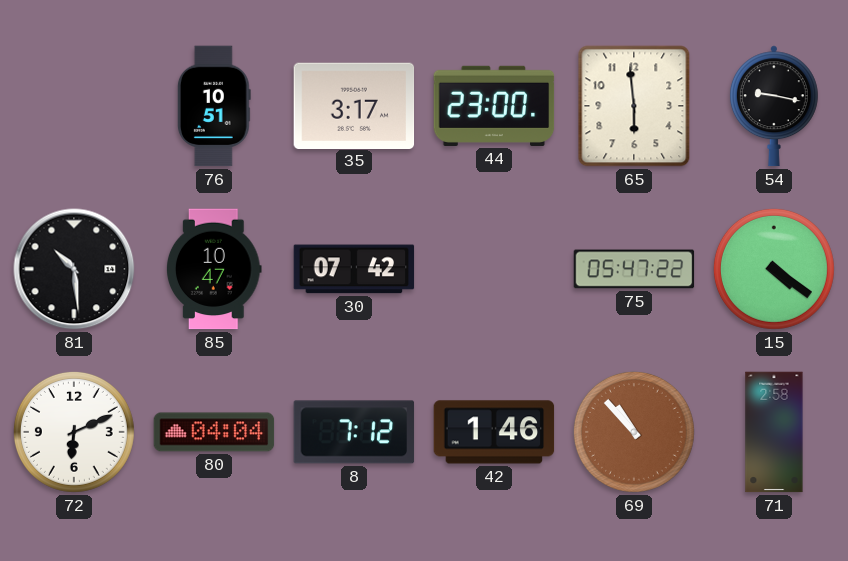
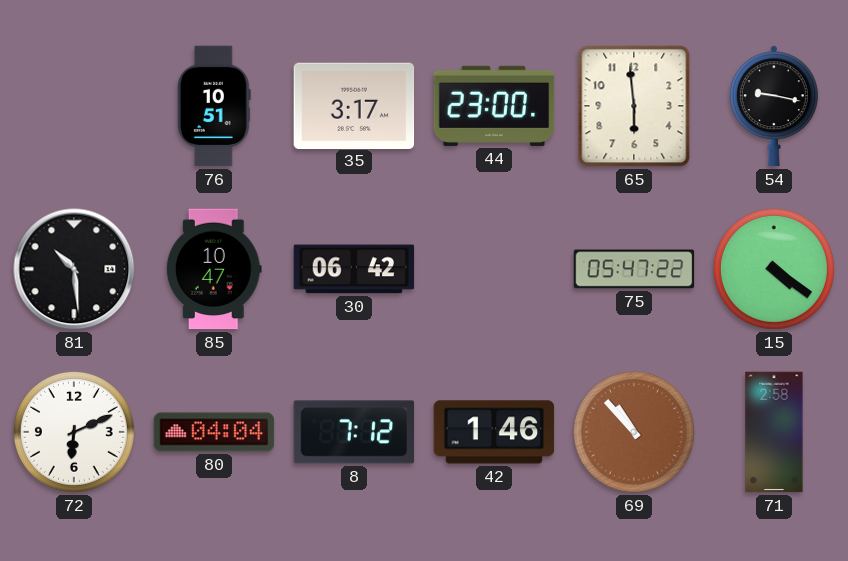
30: 07:42 -> 06:42 (354, 269)
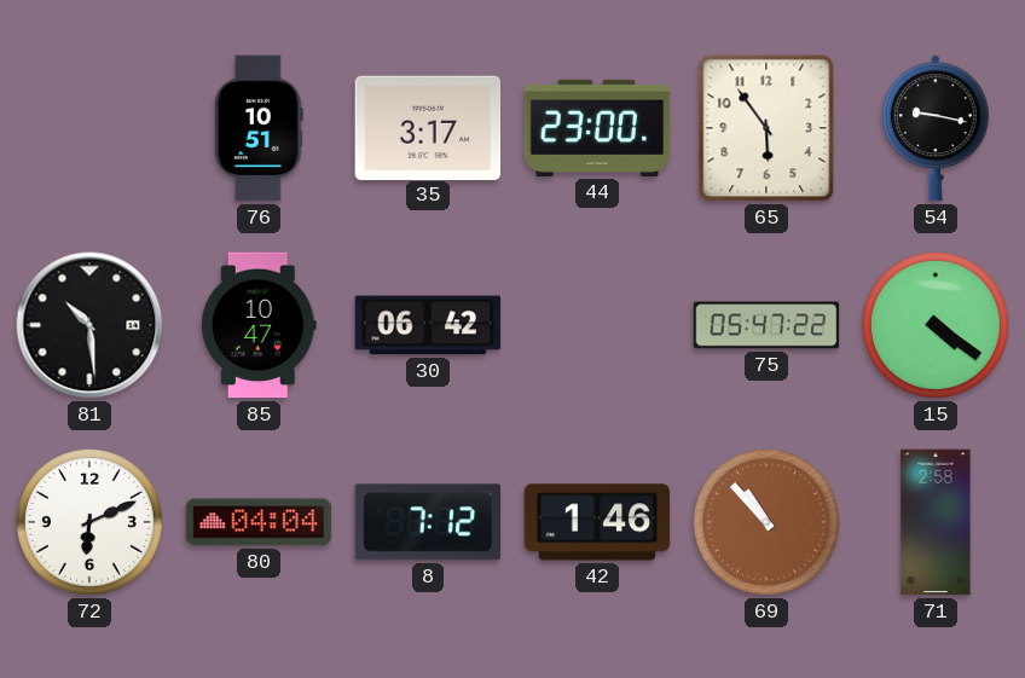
65: 5:59 -> 5:54 (766, 128)
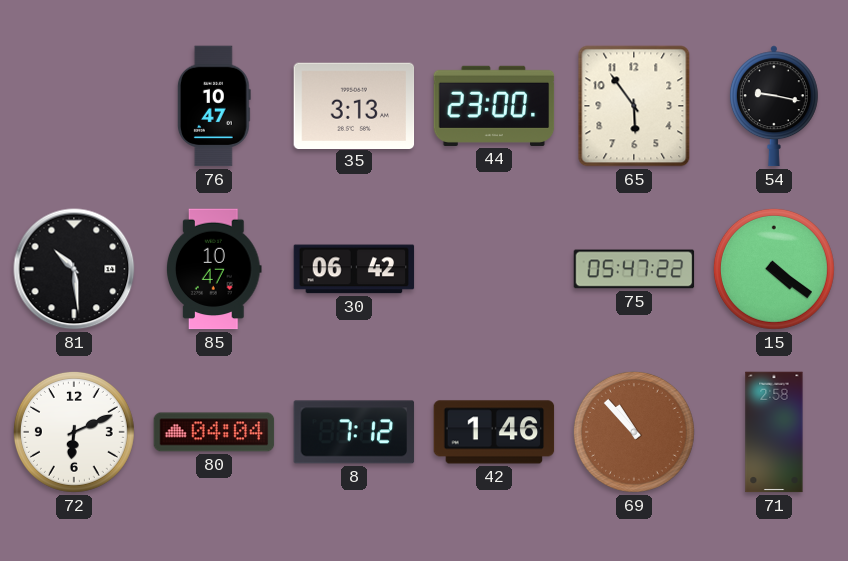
76: 10:51 -> 10:47 (214, 106)
35: 3:17 -> 3:13 (354, 105)
